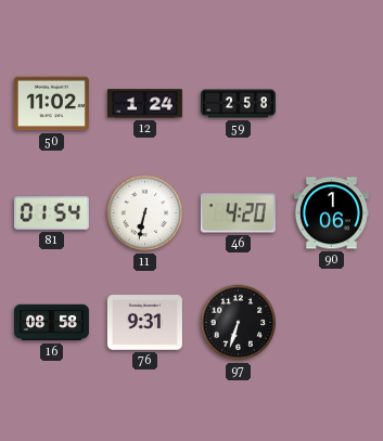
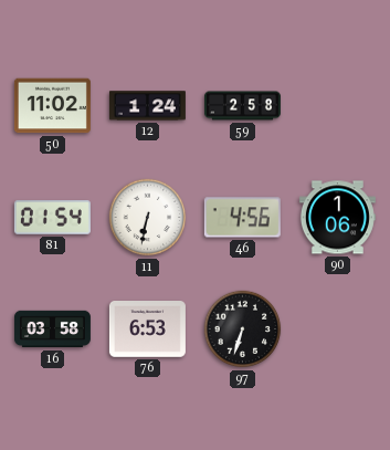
46: 4:20 -> 4:56 (242, 218)
16: 08:58 -> 03:58 (52, 329)
76: 9:31 -> 6:53 (147, 329)
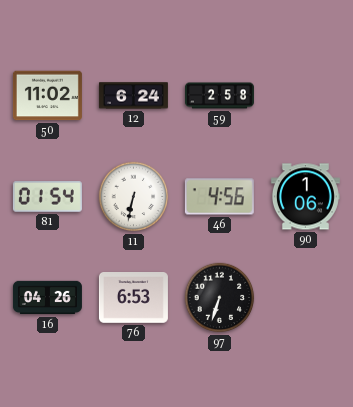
12: 1:24 -> 6:24 (133, 96)
16: 03:58 -> 04:26 (47, 298)
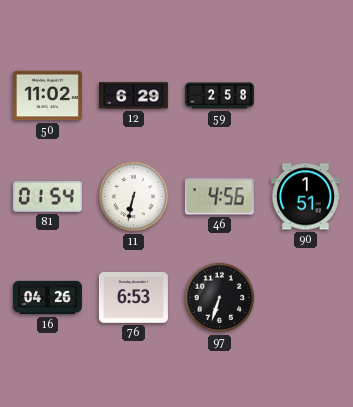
12: 6:24 -> 6:29 (133, 96)
90: 1:06 -> 1:51 (305, 197)
